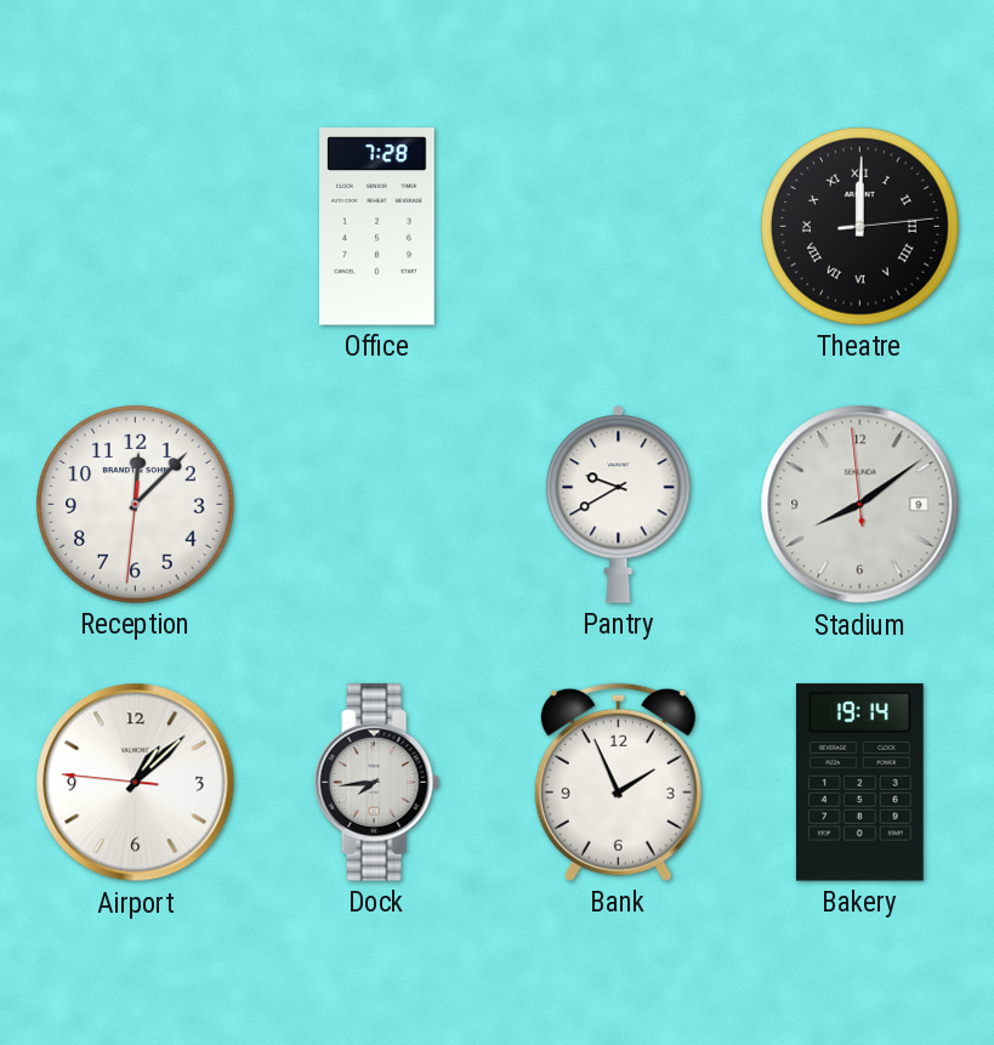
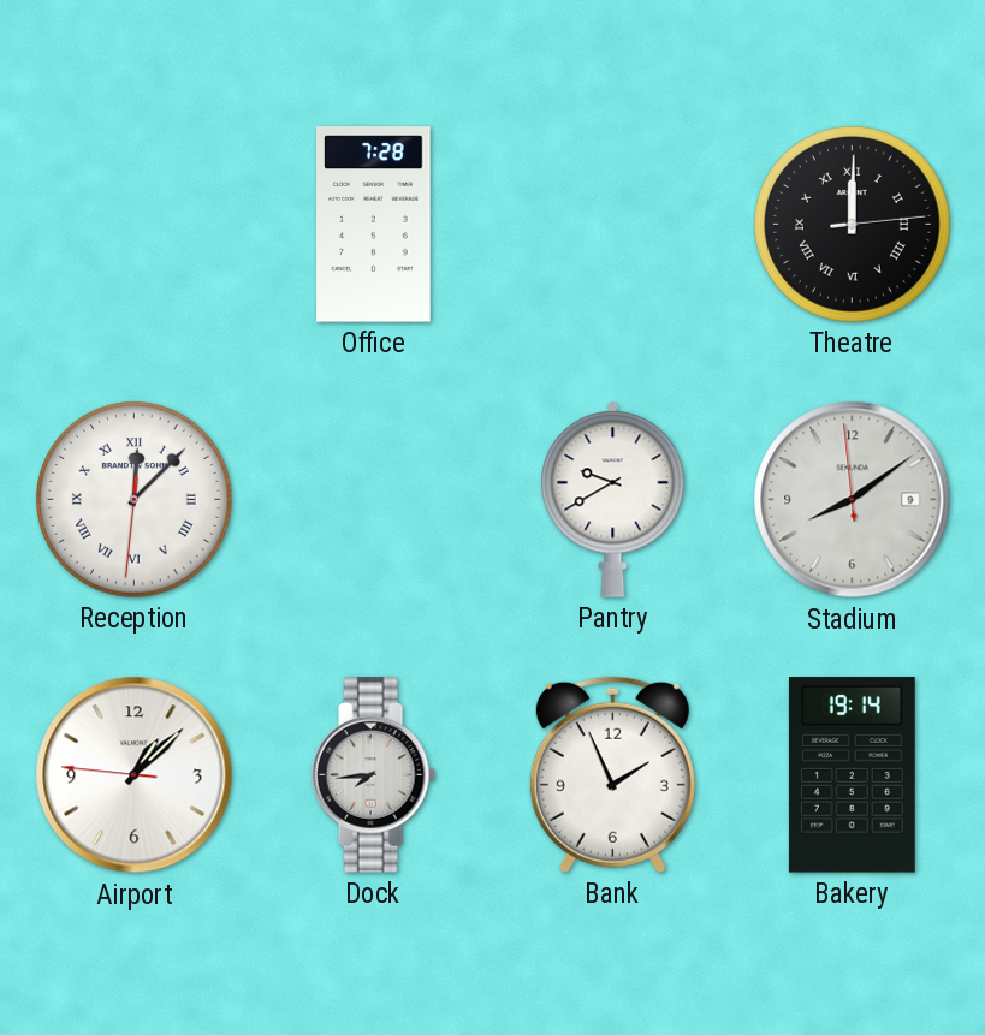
Reception numerals: Arabic -> Roman (135, 500)
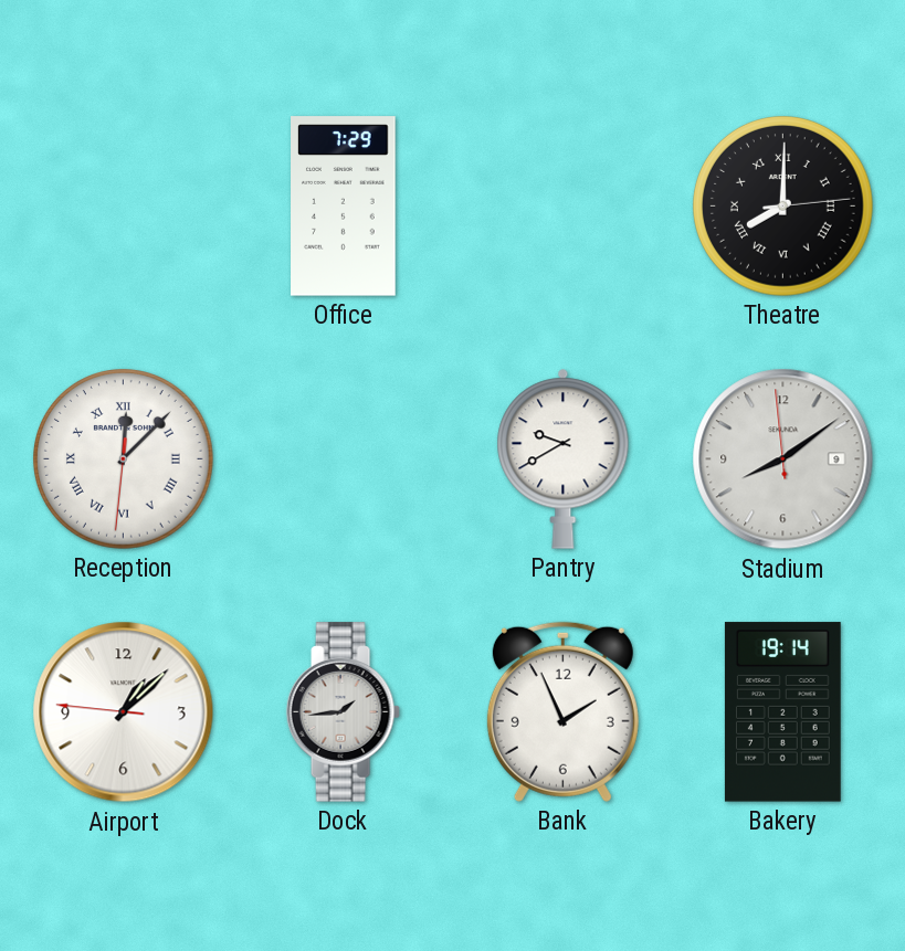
Office: 7:28 -> 7:29 (344, 207)
Theatre: 12:00 -> 8:00 (783, 207)
Dock: 7:44 -> 1:44 (343, 712)
